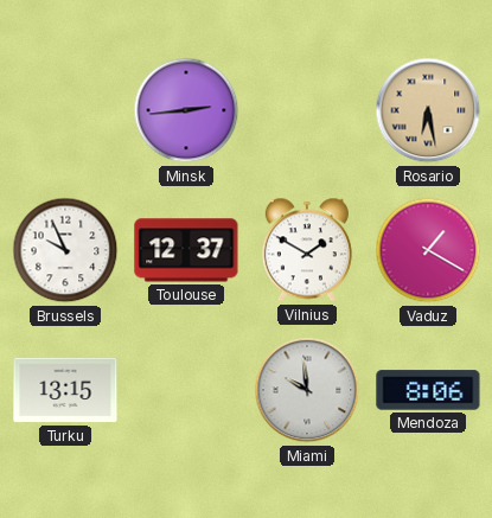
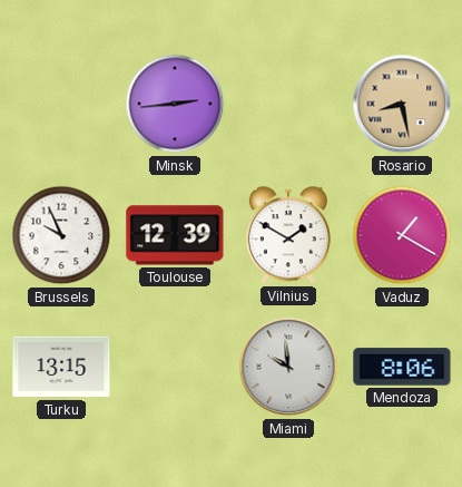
Rosario: 6:28 -> 8:28 (402, 104)
Toulouse: 12:37 -> 12:39 (175, 235)
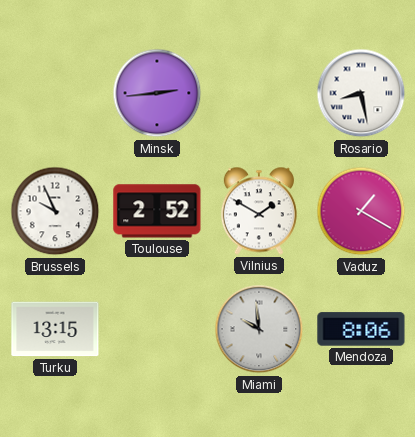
Rosario dial: champagne -> white (361, 93)
Toulouse: 12:39 -> 2:52 (157, 211)
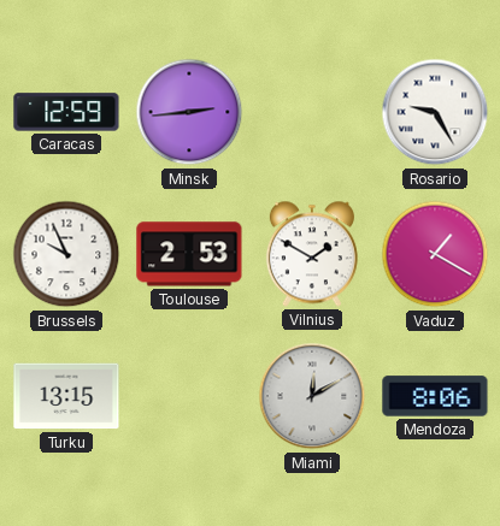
Caracas: none -> 12:59 (66, 112)
Rosario: 8:28 -> 9:25 (435, 112)
Toulouse: 2:52 -> 2:53 (189, 254)
Miami: 9:59 -> 12:10 (312, 396)
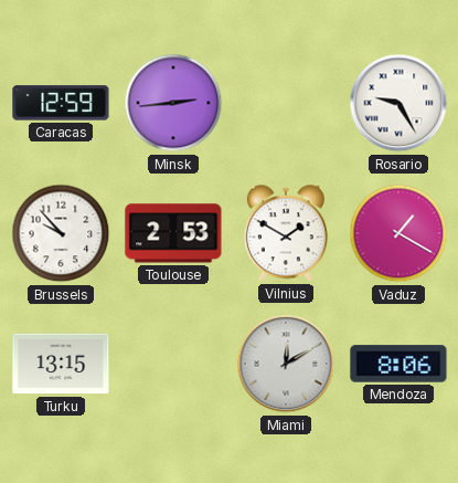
Brussels: 9:56 -> 9:53 (61, 233)
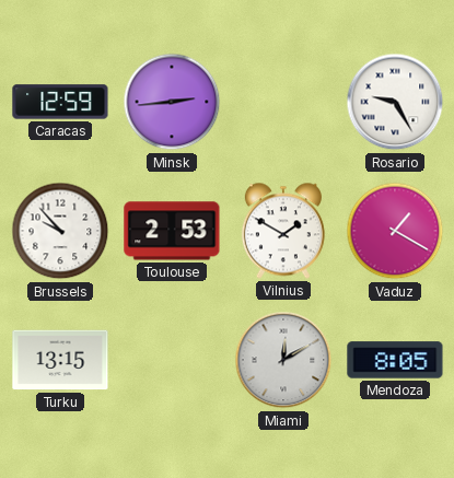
Mendoza: 8:06 -> 8:05 (395, 360)
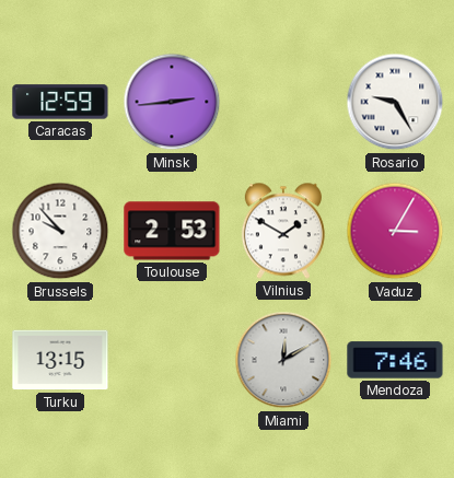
Vaduz: 1:20 -> 3:05 (395, 231)
Mendoza: 8:05 -> 7:46 (395, 360)
